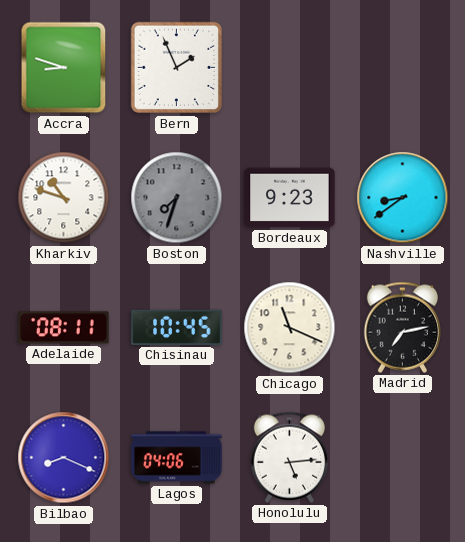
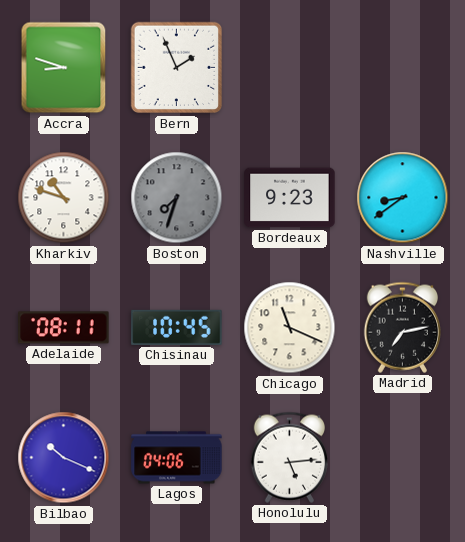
Bilbao: 8:19 -> 10:19 (64, 458)
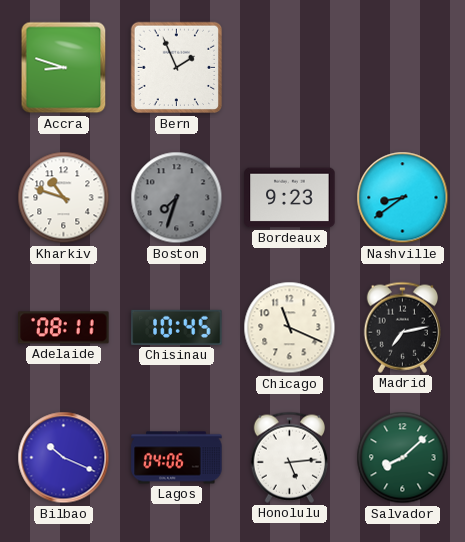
Salvador: none -> 8:08 (403, 458)
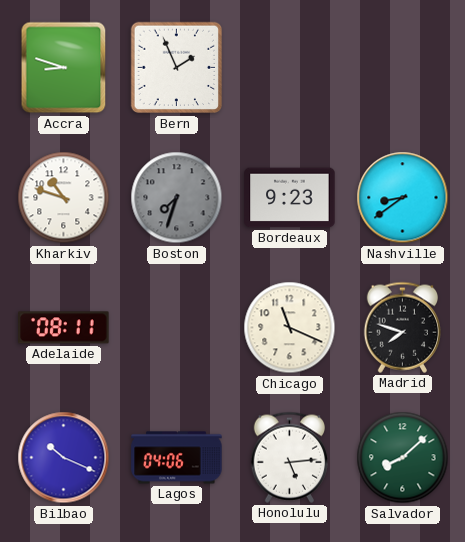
Chisinau: 10:45 -> none (177, 327)
Madrid: 7:13 -> 7:48 (402, 327)
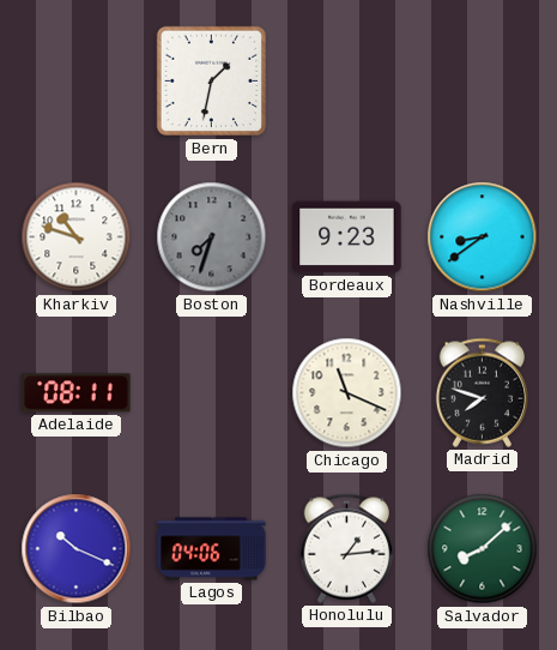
Accra: 8:48 -> none (64, 68)
Bern: 1:56 -> 1:32 (212, 82)
Honolulu: 5:14 -> 1:14 (346, 548)
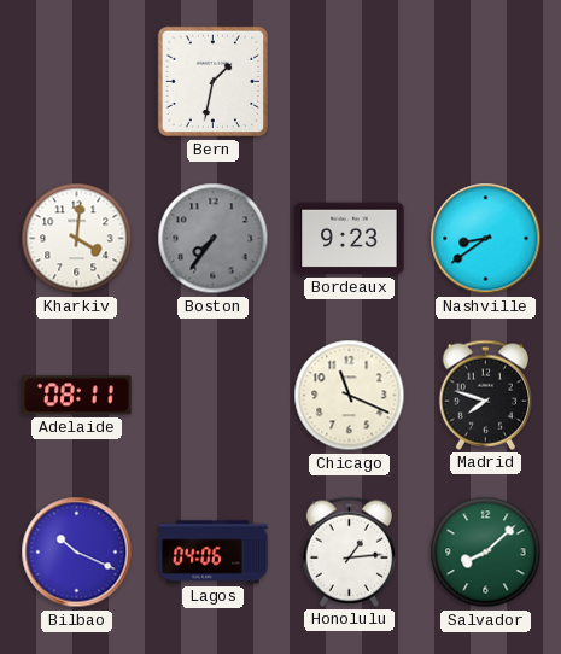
Kharkiv: 10:48 -> 4:01 (77, 239)
Boston: 7:33 -> 7:36 (214, 239)
